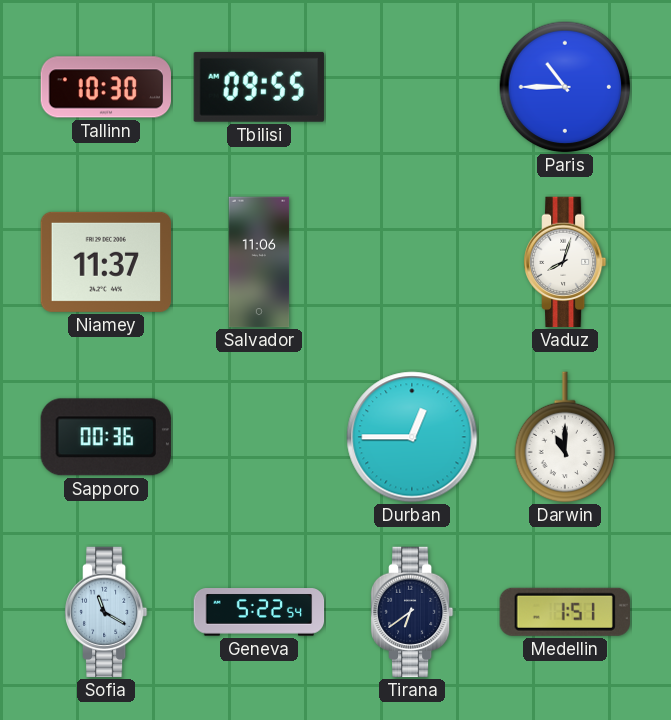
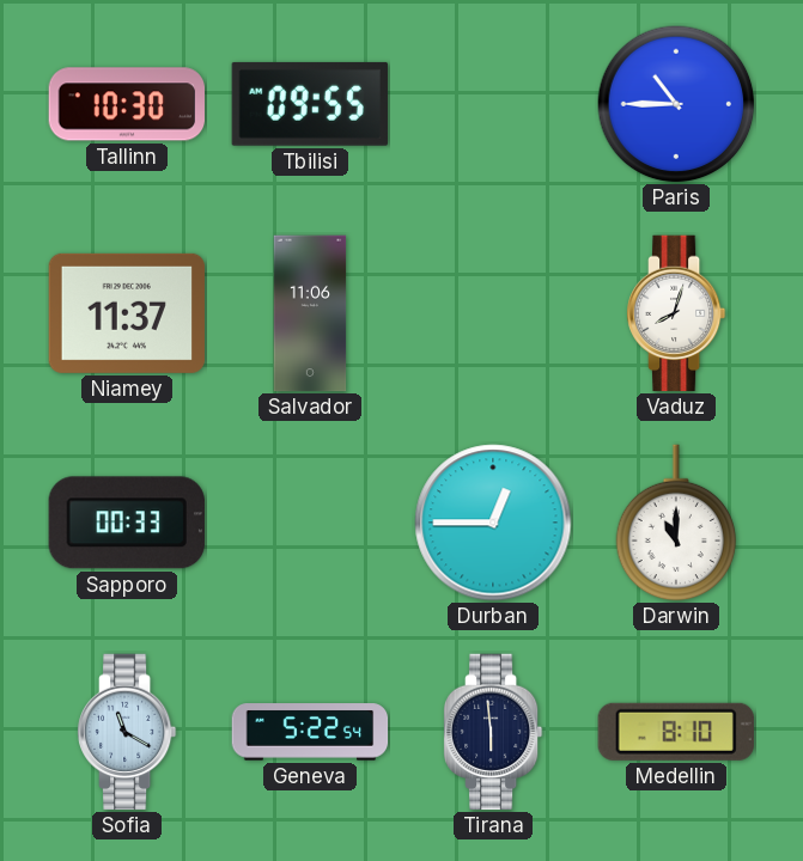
Sapporo: 00:36 -> 00:33 (127, 523)
Tirana: 6:39 -> 5:59 (494, 732)
Medellin: 1:51 -> 8:10 (676, 732)
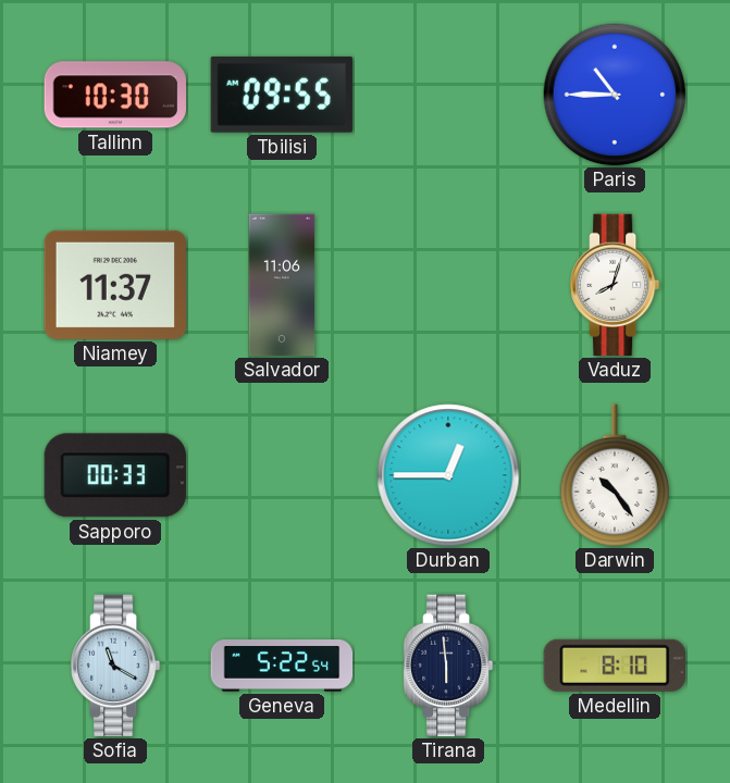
Darwin: 11:00 -> 10:24 (615, 475)
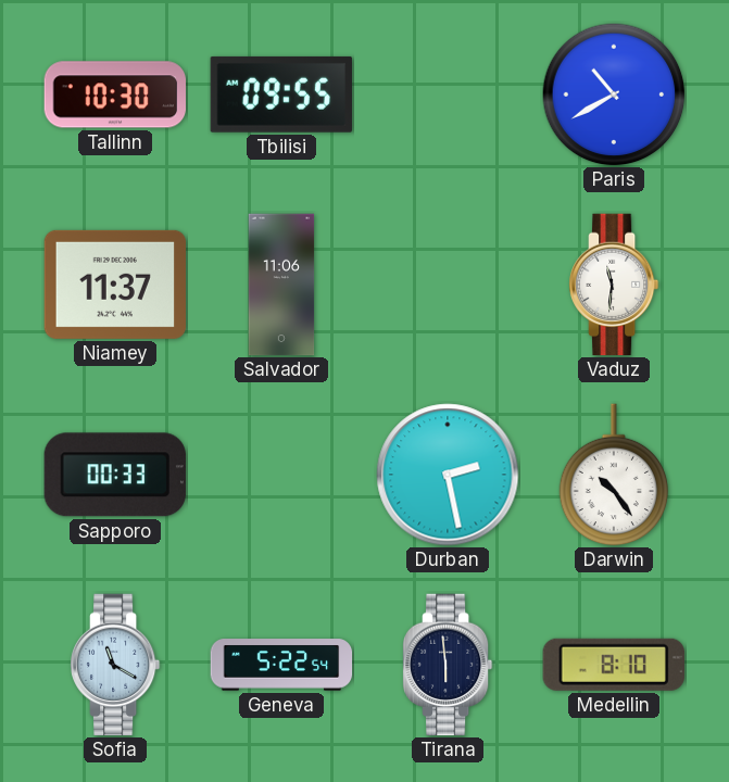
Paris: 10:45 -> 10:40 (614, 94)
Vaduz: 8:03 -> 11:31 (615, 285)
Durban: 12:45 -> 2:28 (448, 475)
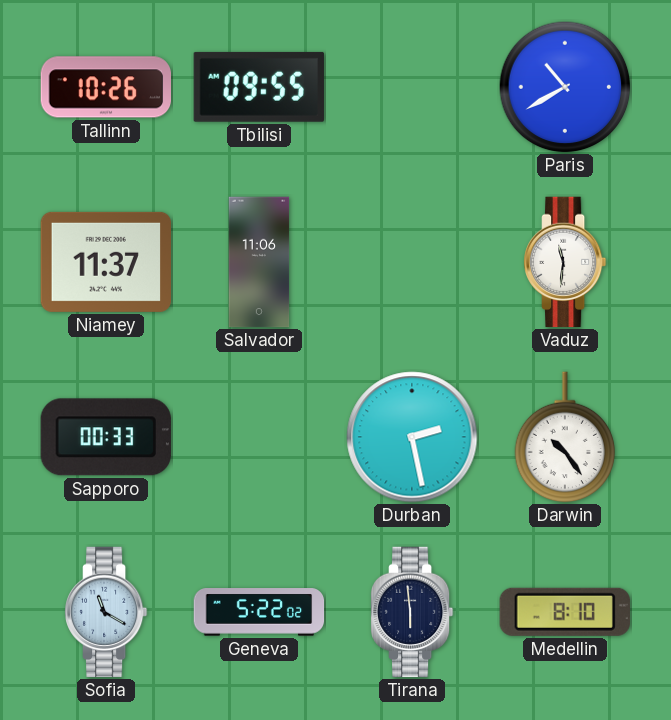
Tallinn: 10:30 -> 10:26 (105, 87)
Geneva: 5:22:54 -> 5:22:02 (259, 612)
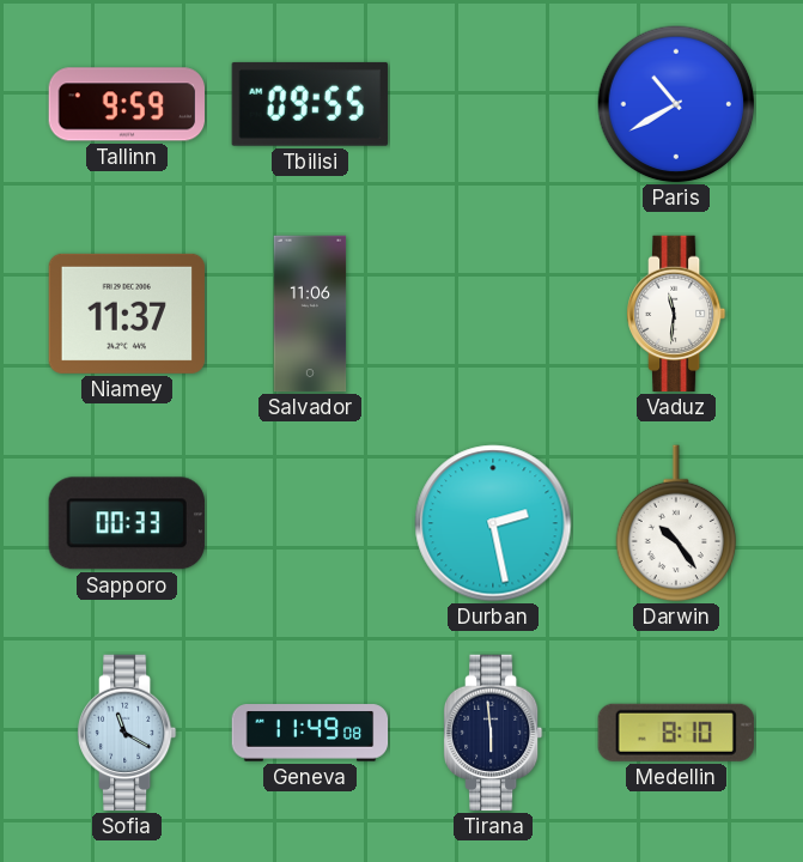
Tallinn: 10:26 -> 9:59 (126, 104)
Geneva: 5:22 -> 11:49 (310, 733)
